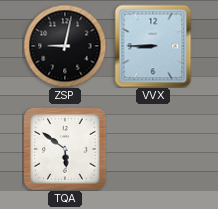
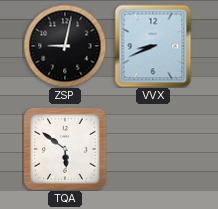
VVX: 8:45 -> 8:41 (153, 46)
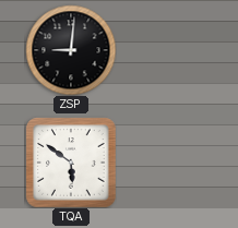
ZSP: 9:02 -> 9:01 (71, 50)
VVX: 8:41 -> none (153, 46)
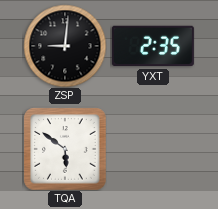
YXT: none -> 2:35 (153, 46)
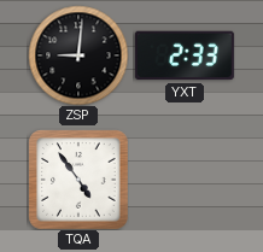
YXT: 2:35 -> 2:33 (185, 55)
TQA: 5:51 -> 4:54 (78, 180)
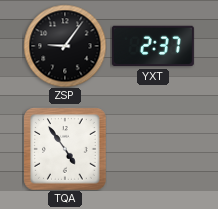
ZSP: 9:01 -> 9:06 (65, 46)
YXT: 2:33 -> 2:37 (153, 46)
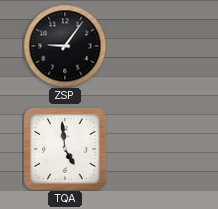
YXT: 2:37 -> none (153, 46)
TQA: 4:54 -> 4:59 (65, 149)
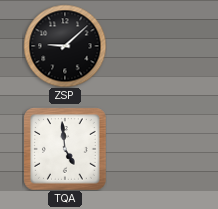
ZSP: 9:06 -> 9:08 (65, 46)
